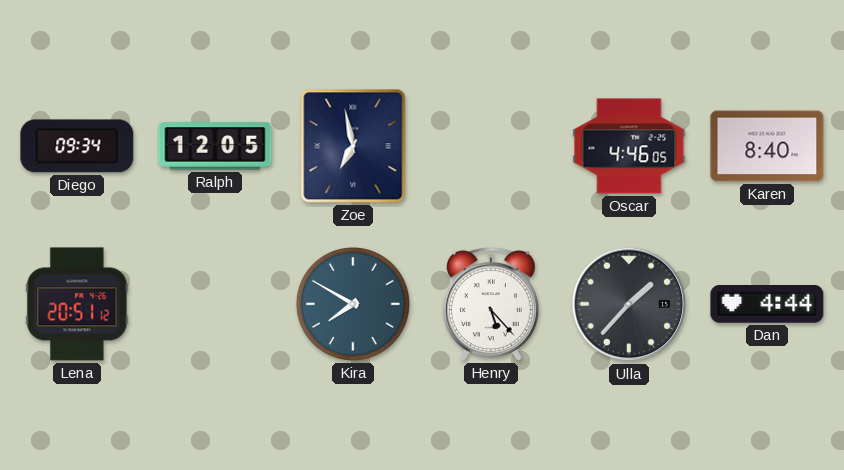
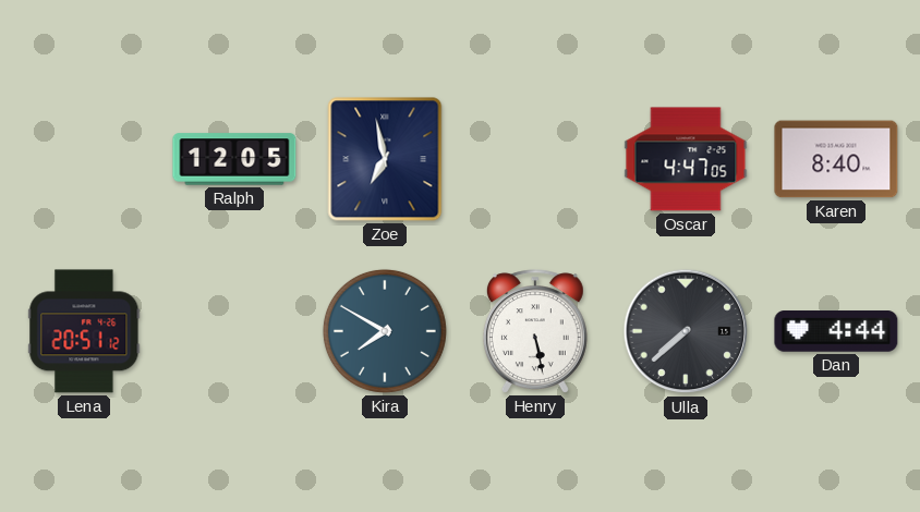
Diego: 09:34 -> none (77, 146)
Oscar: 4:46 -> 4:47 (686, 159)
Henry: 5:23 -> 5:28 (535, 331)
Ulla: 1:37 -> 7:38 (686, 331)
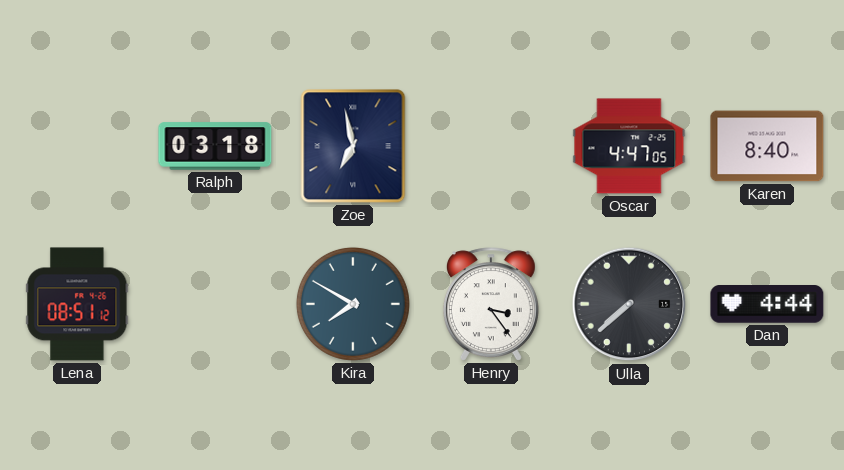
Ralph: 12:05 -> 03:18 (215, 146)
Lena: 20:51 -> 08:51 (77, 304)
Henry: 5:28 -> 3:24 (491, 304)
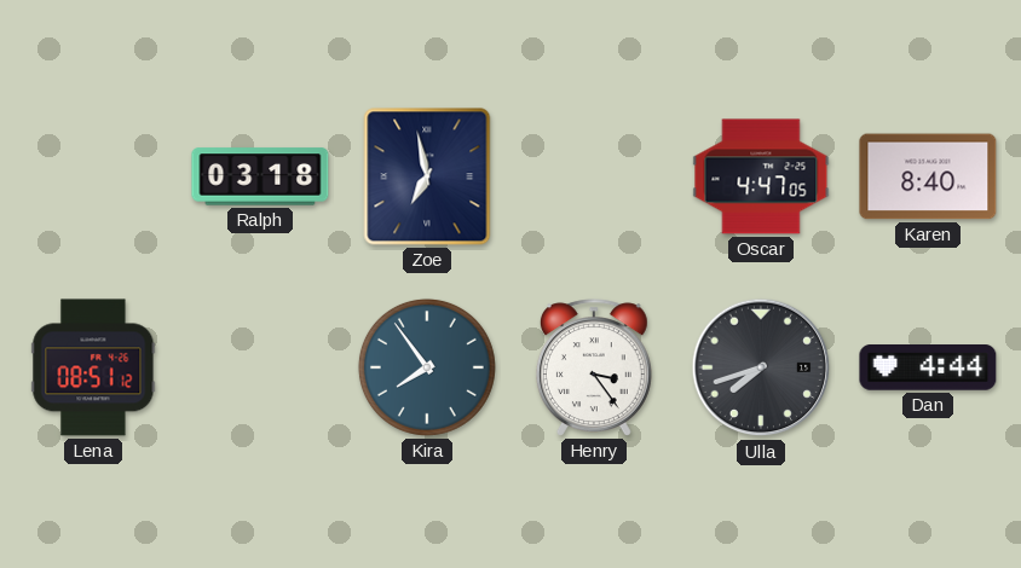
Kira: 7:50 -> 7:54 (427, 367)
Ulla: 7:38 -> 7:42 (761, 367)
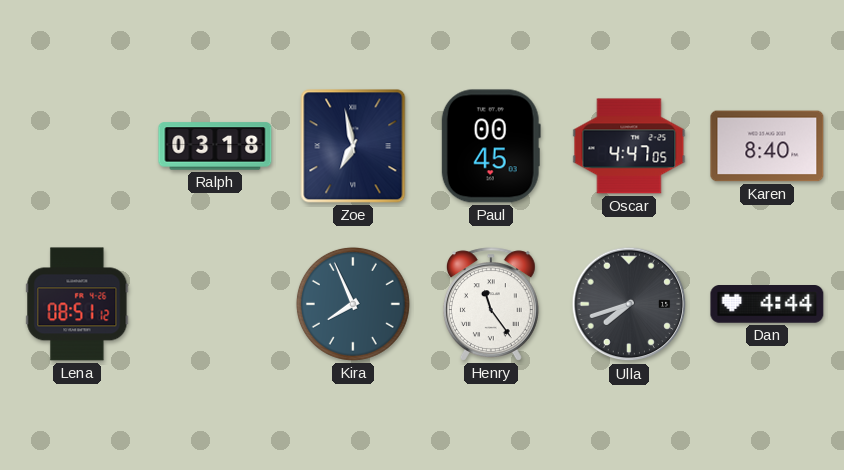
Paul: none -> 00:45 (491, 146)
Kira: 7:54 -> 7:56 (353, 304)
Henry: 3:24 -> 11:24 (491, 304)
